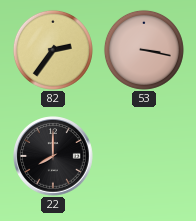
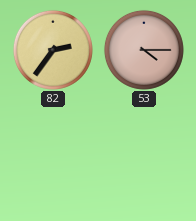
53: 3:17 -> 4:15 (144, 50)
22: 8:00 -> none (53, 156)
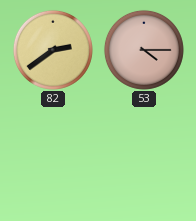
82: 2:36 -> 2:39 (53, 50)
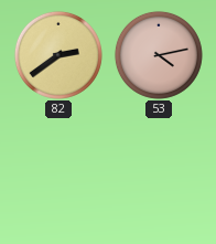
53: 4:15 -> 4:13 (159, 55)
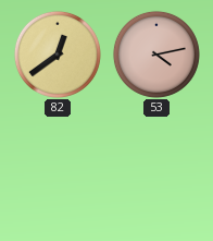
82: 2:39 -> 12:39 (58, 55)
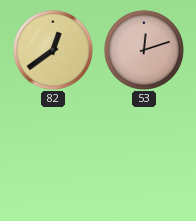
53: 4:13 -> 12:12 (144, 50)
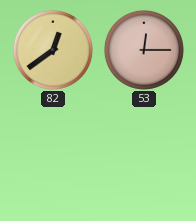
53: 12:12 -> 12:15 (144, 50)
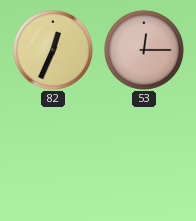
82: 12:39 -> 12:34 (53, 50)
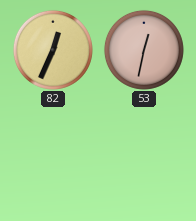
53: 12:15 -> 12:32 (144, 50)
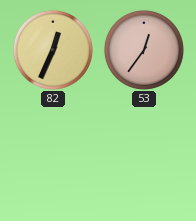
53: 12:32 -> 12:36 (144, 50)
